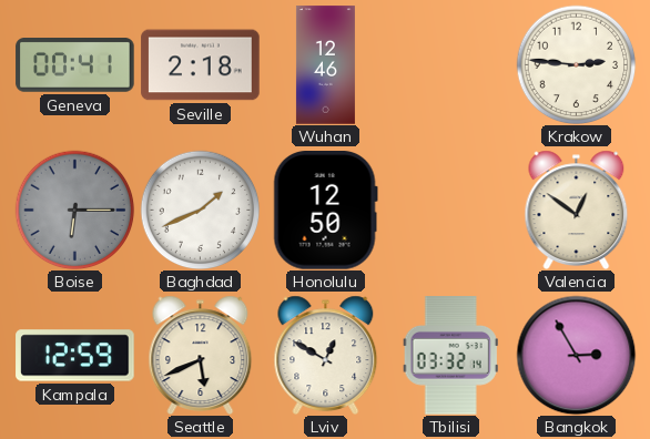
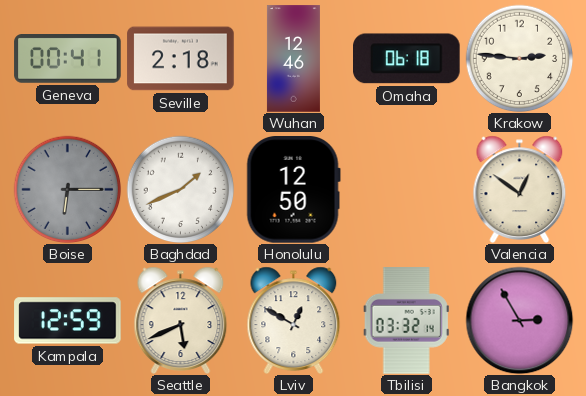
Omaha: none -> 06:18 (407, 59)
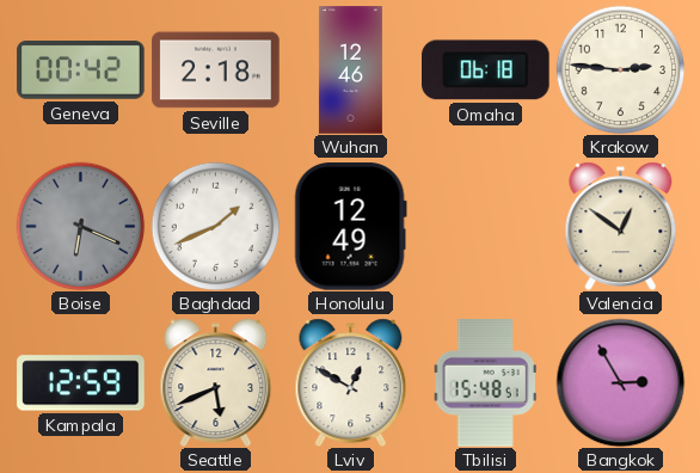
Geneva: 00:41 -> 00:42 (81, 70)
Boise: 6:15 -> 6:19 (80, 226)
Honolulu: 12:50 -> 12:49 (350, 227)
Tbilisi: 03:32 -> 15:48 (485, 383)
